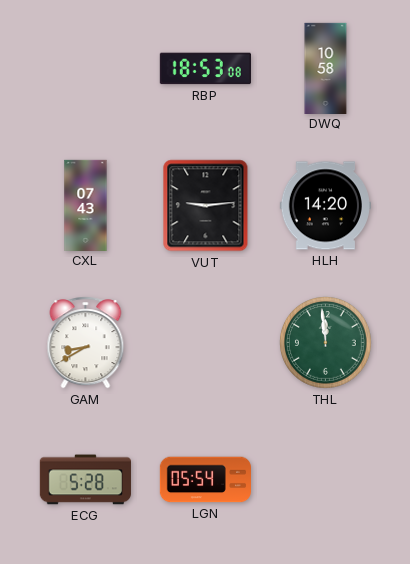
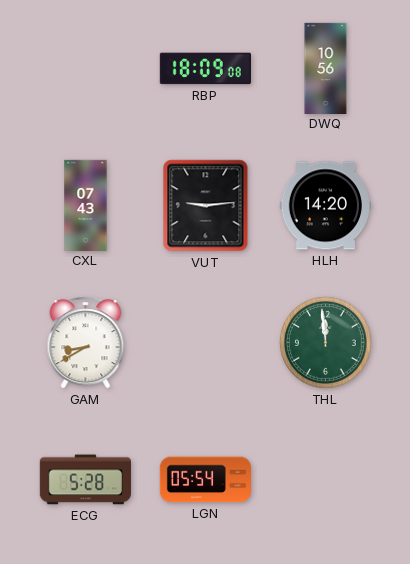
RBP: 18:53 -> 18:09 (205, 69)
DWQ: 10:58 -> 10:56 (326, 68)
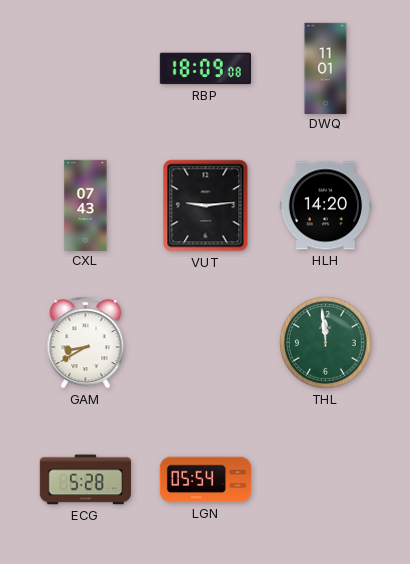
DWQ: 10:56 -> 11:01 (326, 68)
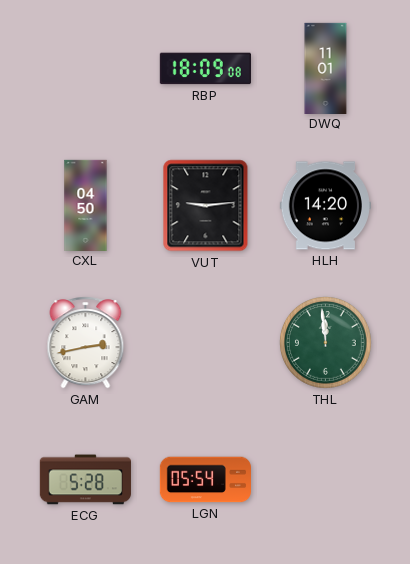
CXL: 07:43 -> 04:50 (86, 205)
GAM: 8:40 -> 2:43 (86, 343)
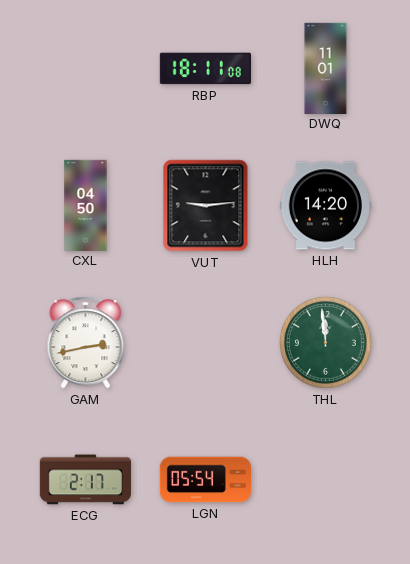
RBP: 18:09 -> 18:11 (205, 69)
ECG: 5:28 -> 2:17 (85, 480)
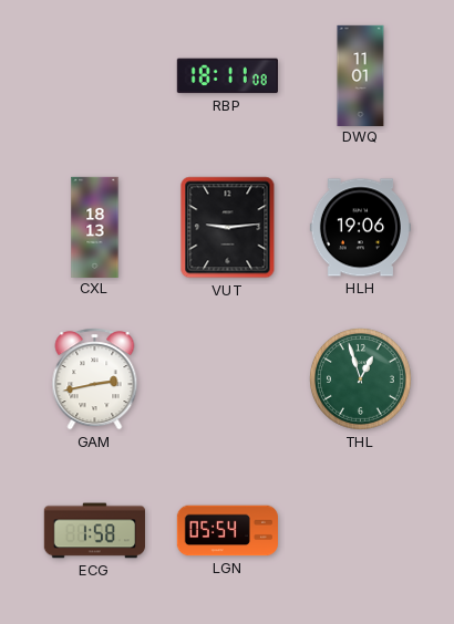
CXL: 04:50 -> 18:13 (95, 227)
HLH: 14:20 -> 19:06 (360, 228)
THL: 11:59 -> 12:57 (361, 379)
ECG: 2:17 -> 1:58 (94, 531)
